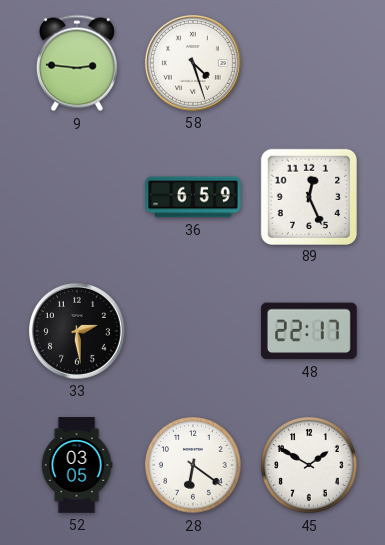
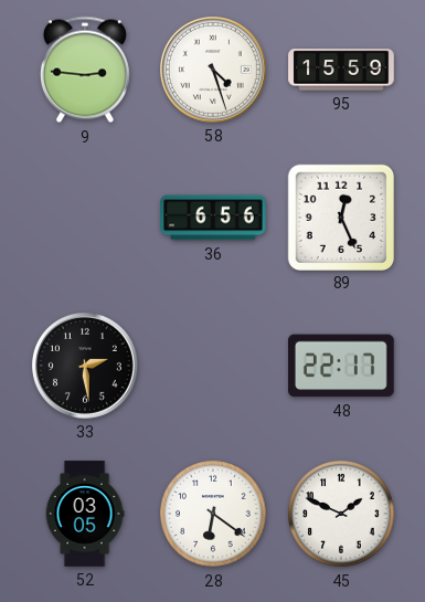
95: none -> 15:59 (341, 70)
36: 6:59 -> 6:56 (213, 218)
45: 1:50 -> 1:49 (341, 514)
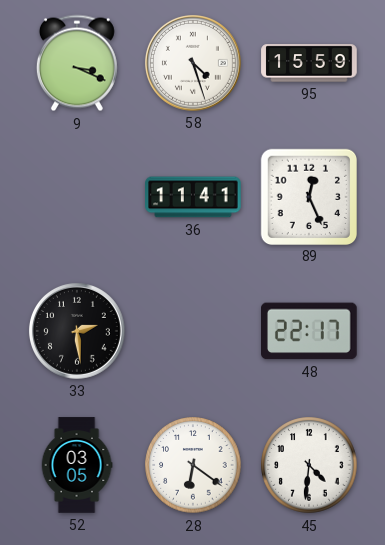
9: 2:46 -> 3:19 (77, 63)
36: 6:56 -> 11:41 (193, 197)
45: 1:49 -> 4:31 (309, 465)
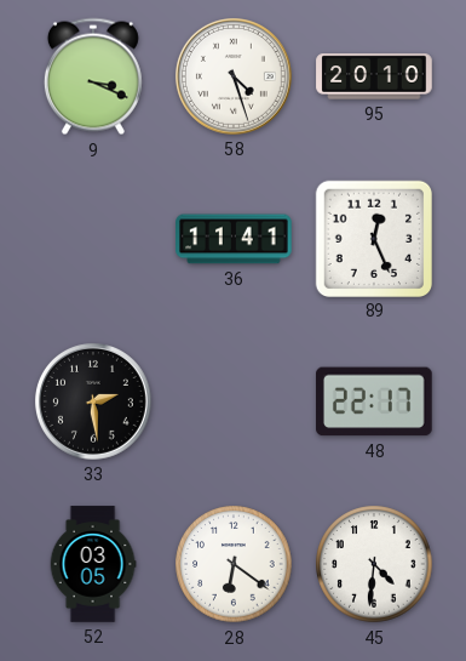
95: 15:59 -> 20:10 (374, 76)
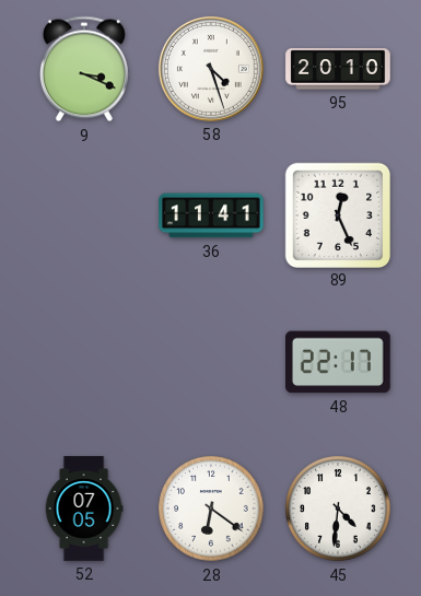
33: 2:29 -> none (93, 401)
52: 03:05 -> 07:05 (84, 509)
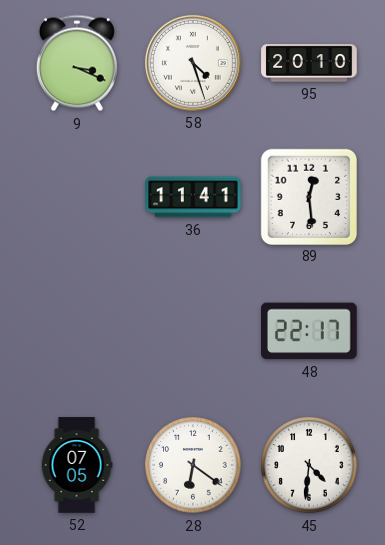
89: 12:26 -> 12:29 (308, 196)
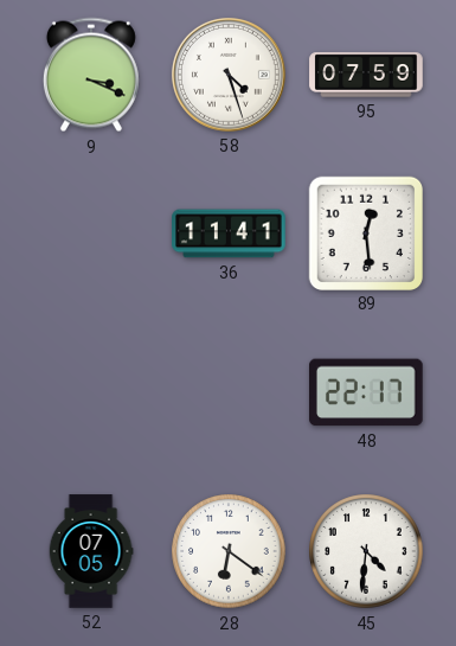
95: 20:10 -> 07:59 (366, 75)
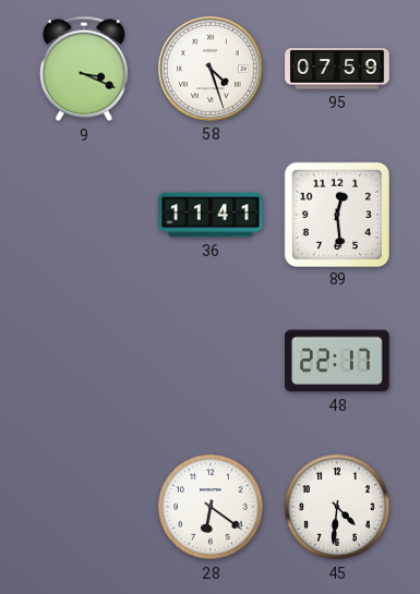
52: 07:05 -> none (91, 551)
